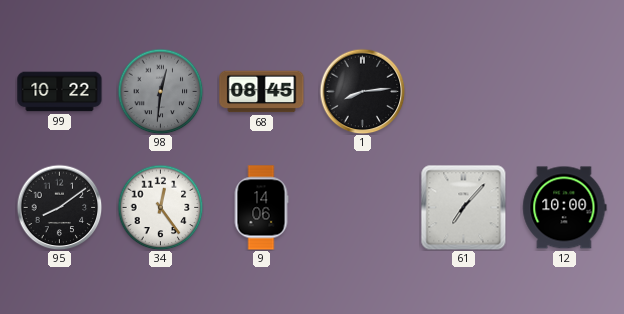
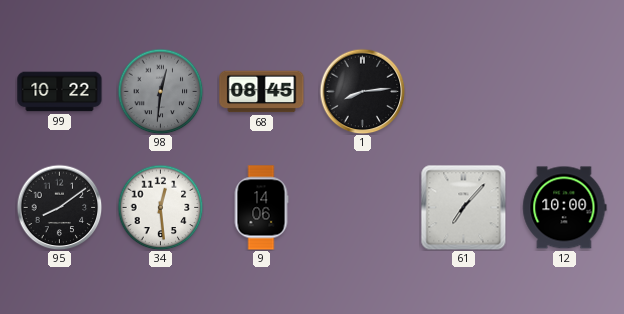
34: 12:24 -> 12:29 (160, 207)
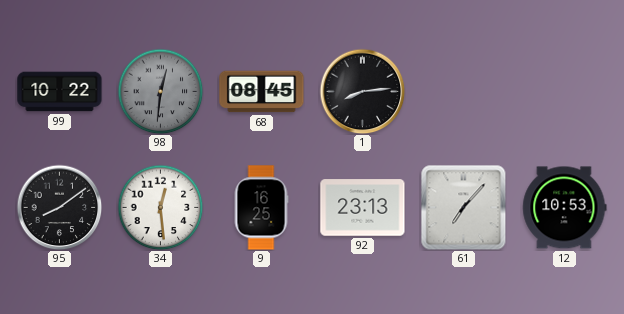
9: 14:06 -> 16:25 (261, 208)
92: none -> 23:13 (363, 208)
12: 10:00 -> 10:53 (565, 208)
